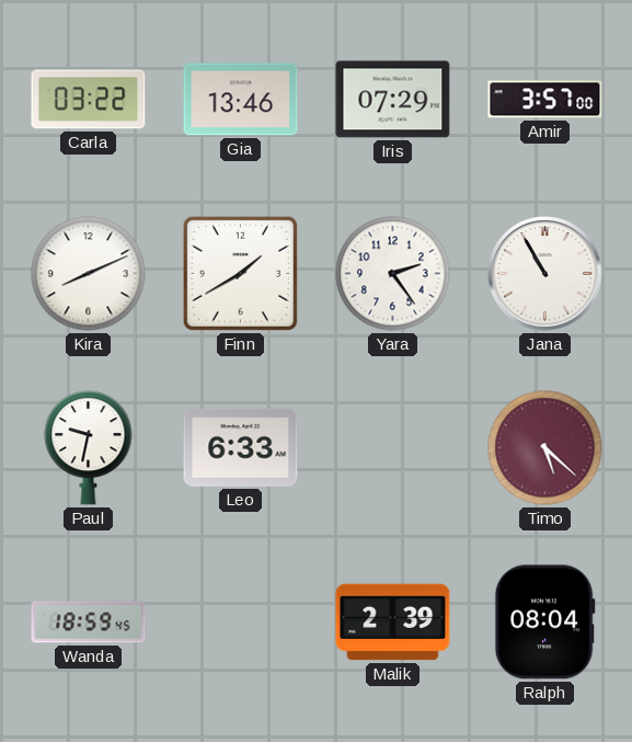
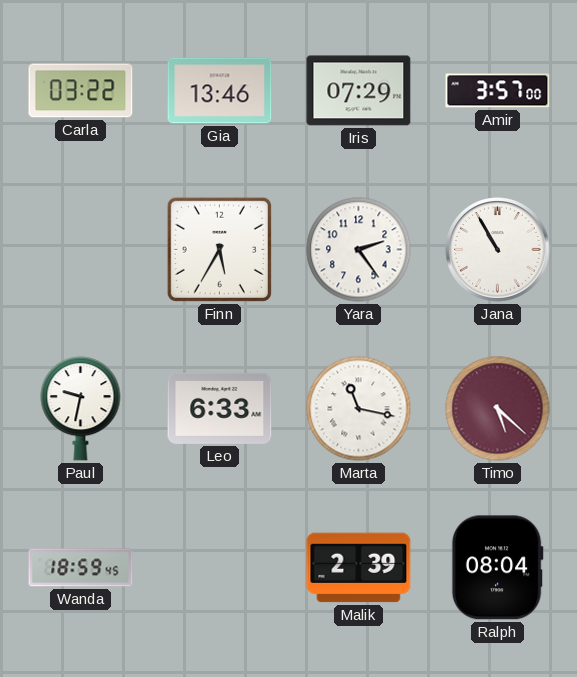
Kira: 8:11 -> none (89, 274)
Finn: 1:40 -> 5:35 (219, 249)
Marta: none -> 11:17 (359, 409)
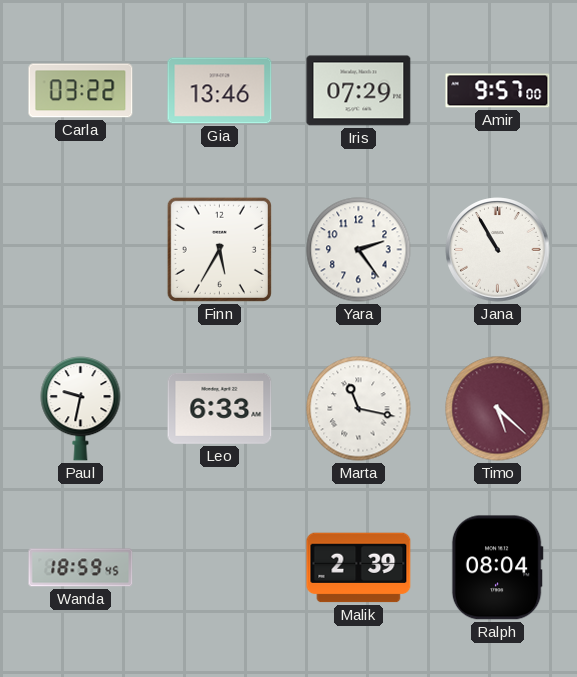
Amir: 3:57 -> 9:57 (498, 91)
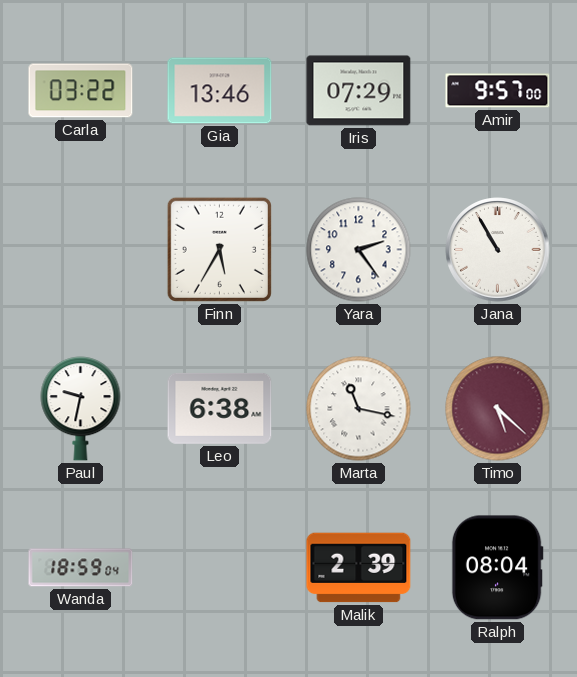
Leo: 6:33 -> 6:38 (220, 408)
Wanda: 18:59:45 -> 18:59:04 (81, 568)
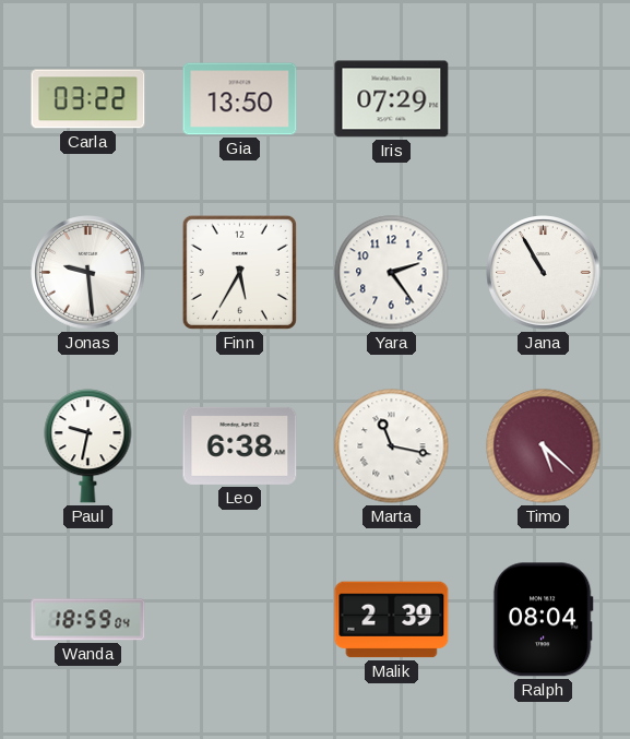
Gia: 13:46 -> 13:50 (240, 99)
Amir: 9:57 -> none (498, 91)
Jonas: none -> 9:29 (88, 273)
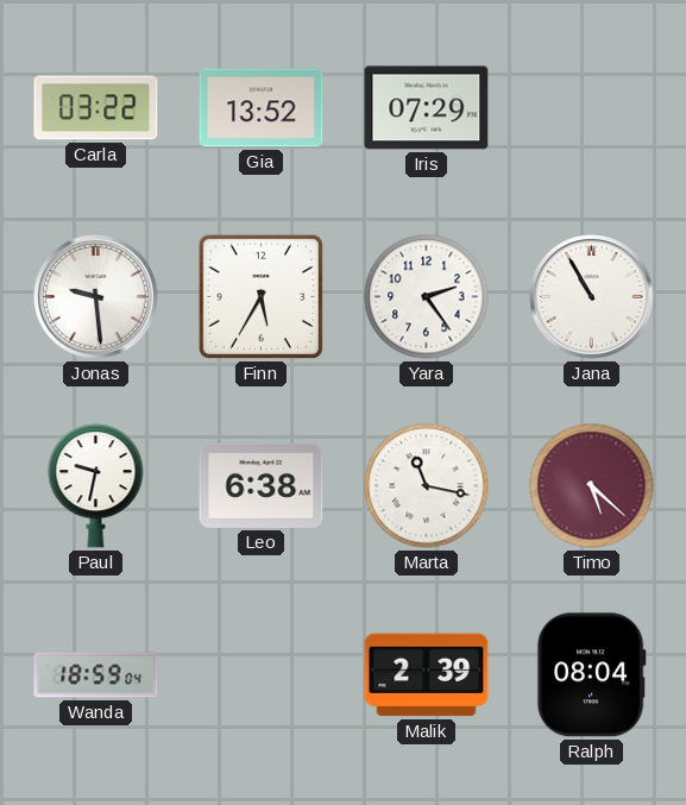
Gia: 13:50 -> 13:52 (262, 108)
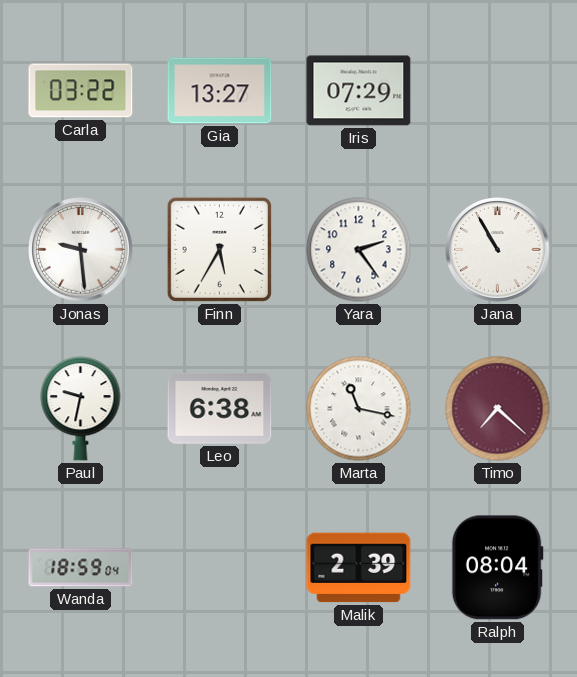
Gia: 13:52 -> 13:27 (220, 91)
Timo: 5:22 -> 7:22 (498, 409)
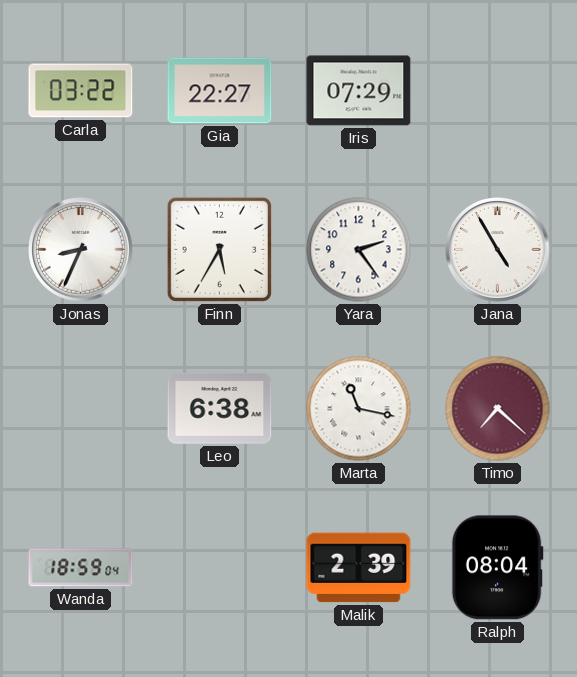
Gia: 13:27 -> 22:27 (220, 91)
Jonas: 9:29 -> 8:34 (81, 250)
Jana: 10:55 -> 4:55 (498, 250)
Paul: 9:32 -> none (81, 409)
